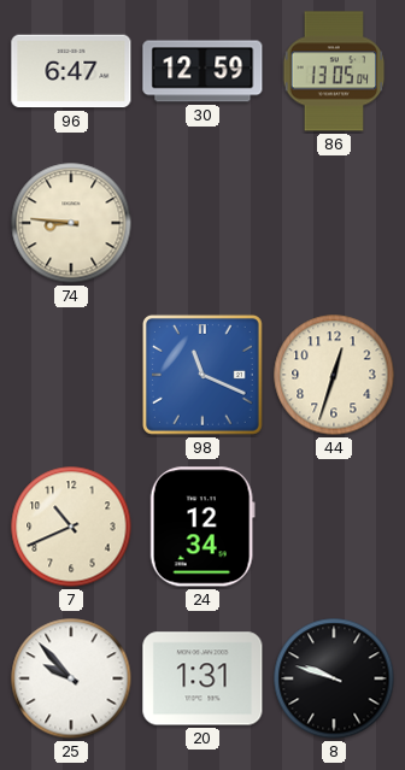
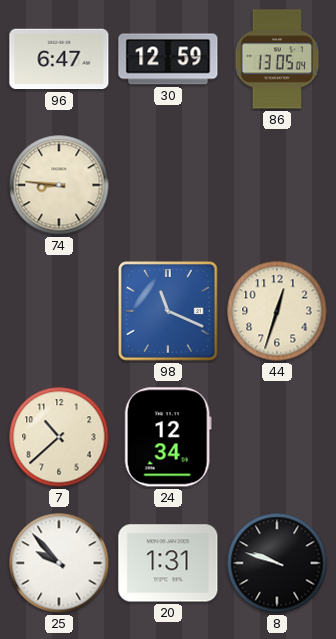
7: 10:41 -> 10:38 (59, 437)
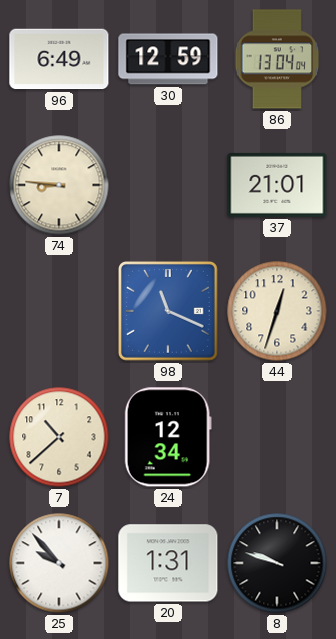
96: 6:47 -> 6:49 (59, 59)
86: 13:05 -> 13:04 (277, 59)
37: none -> 21:01 (277, 185)
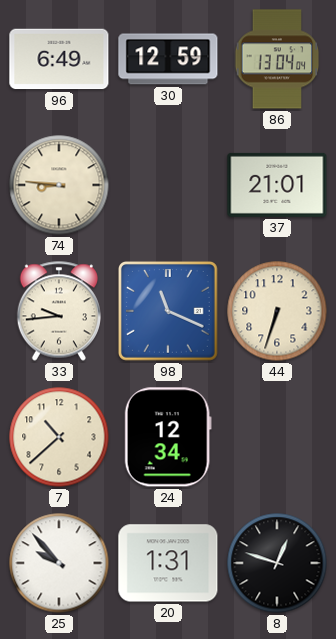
33: none -> 9:44 (59, 311)
44: 12:33 -> 6:33 (277, 311)
8: 9:48 -> 12:48 (277, 563)
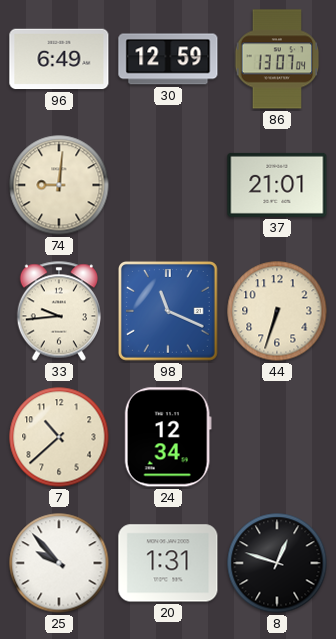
86: 13:04 -> 13:07 (277, 59)
74: 8:46 -> 9:01 (59, 185)
